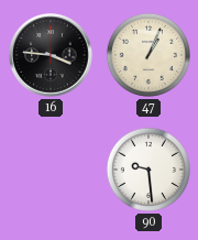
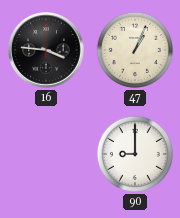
90: 9:29 -> 9:00 (135, 154)
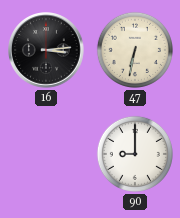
16: 3:46 -> 3:14 (46, 50)
47: 1:04 -> 6:32 (135, 50)
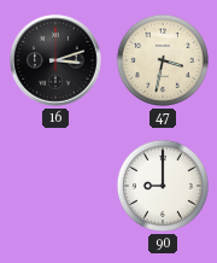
16: 3:14 -> 3:12 (55, 60)
47: 6:32 -> 3:32 (163, 60)
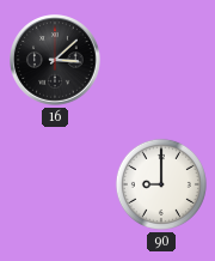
16: 3:12 -> 3:08 (55, 60)
47: 3:32 -> none (163, 60)
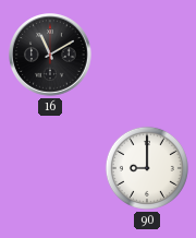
16: 3:08 -> 11:10 (50, 55)
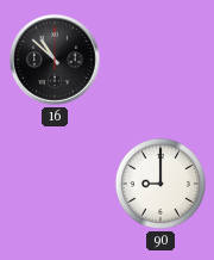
16: 11:10 -> 10:52 (55, 60)
